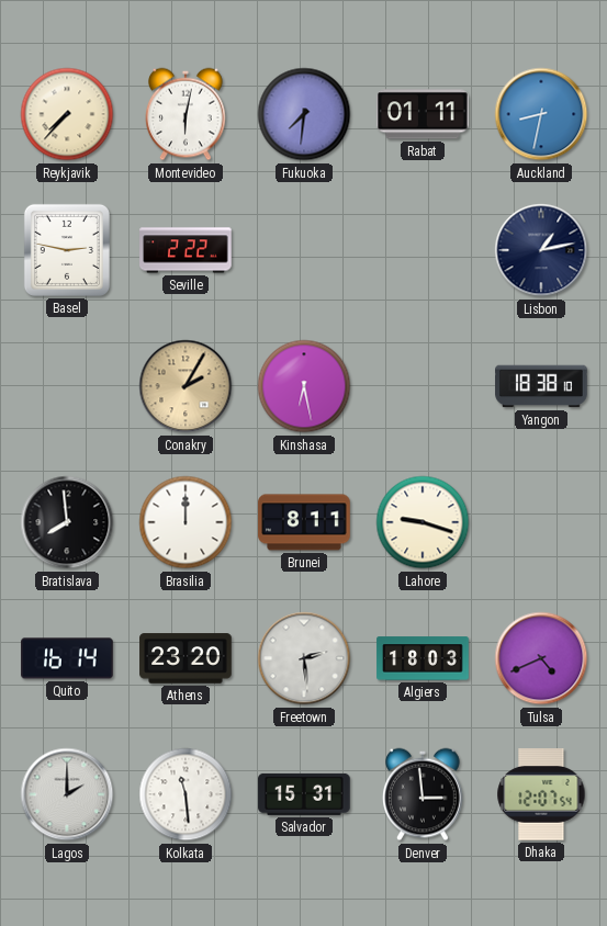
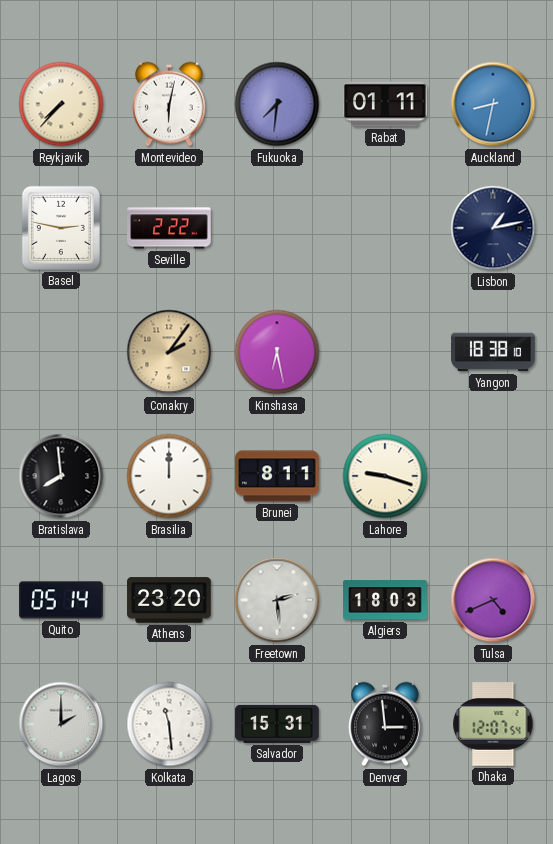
Conakry: 2:05 -> 2:06 (169, 352)
Quito: 16:14 -> 05:14 (61, 600)
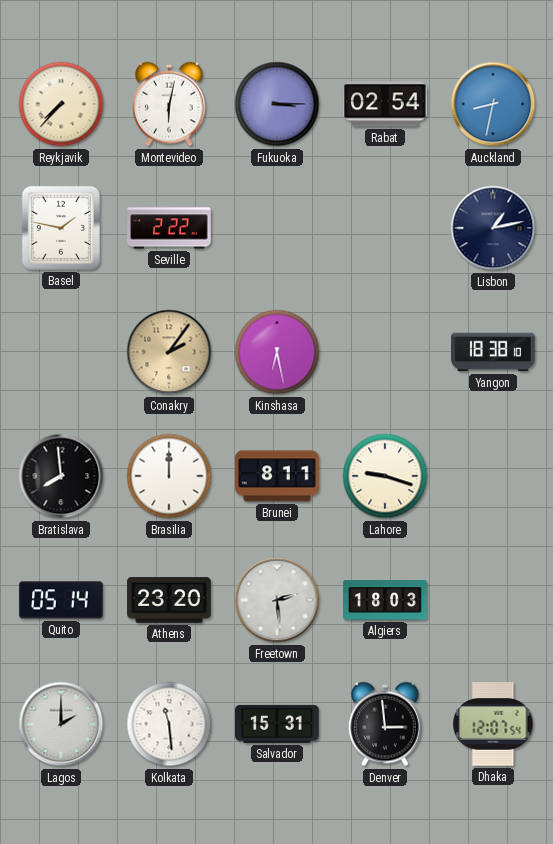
Fukuoka: 7:31 -> 3:15 (277, 104)
Rabat: 01:11 -> 02:54 (386, 104)
Basel: 2:47 -> 1:47 (61, 228)
Tulsa: 4:41 -> none (493, 600)
